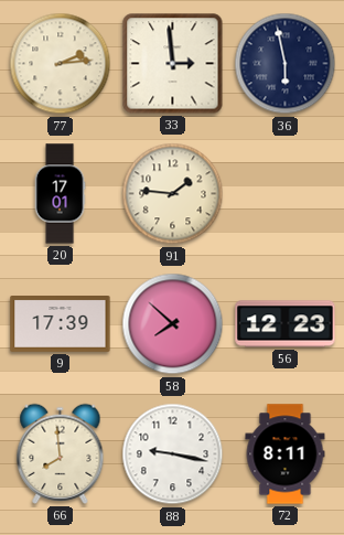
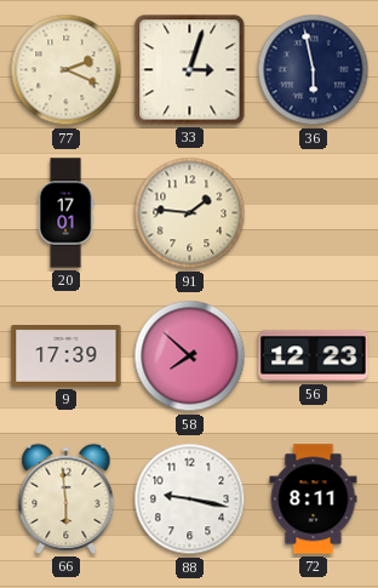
77: 2:14 -> 2:19 (67, 70)
33: 2:59 -> 3:03 (190, 70)
66: 7:59 -> 5:59 (67, 498)
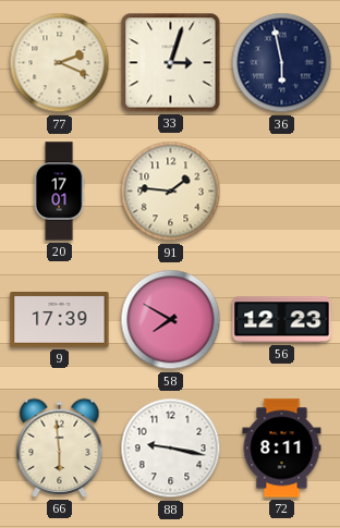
58: 7:52 -> 7:50 (171, 320)
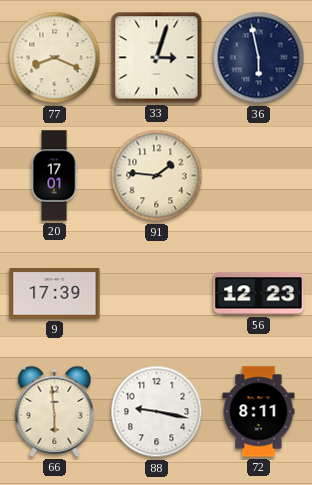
77: 2:19 -> 8:19 (55, 58)
58: 7:50 -> none (171, 320)
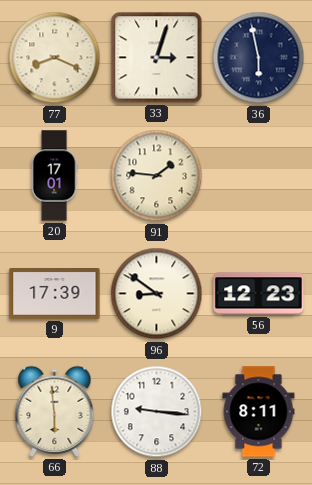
96: none -> 8:51 (157, 294)
88: 9:17 -> 9:16 (157, 412)
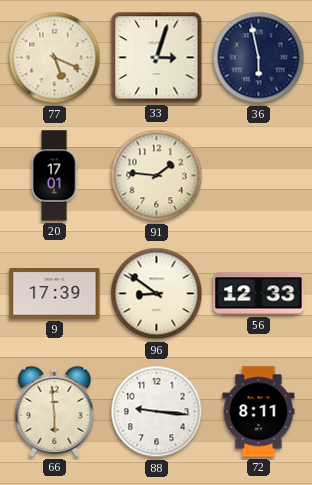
77: 8:19 -> 5:19 (55, 58)
56: 12:23 -> 12:33 (259, 294)
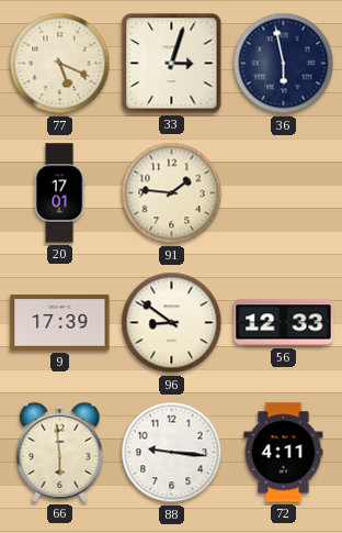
72: 8:11 -> 4:11 (284, 453)
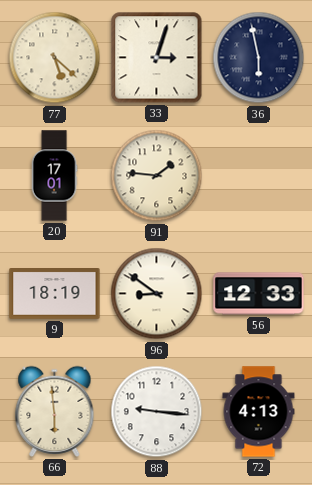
77: 5:19 -> 5:22 (55, 58)
9: 17:39 -> 18:19 (55, 294)
72: 4:11 -> 4:13 (259, 412)
